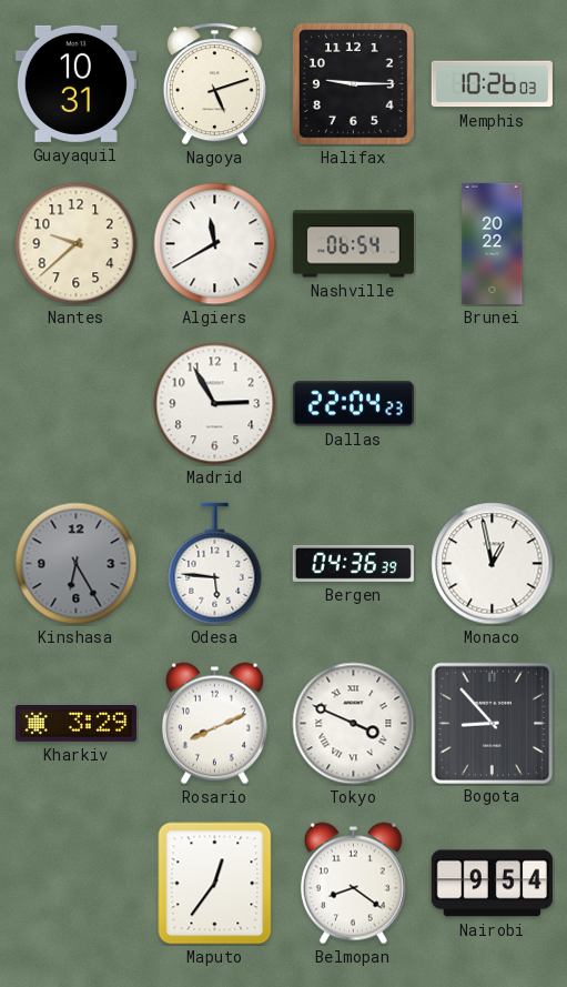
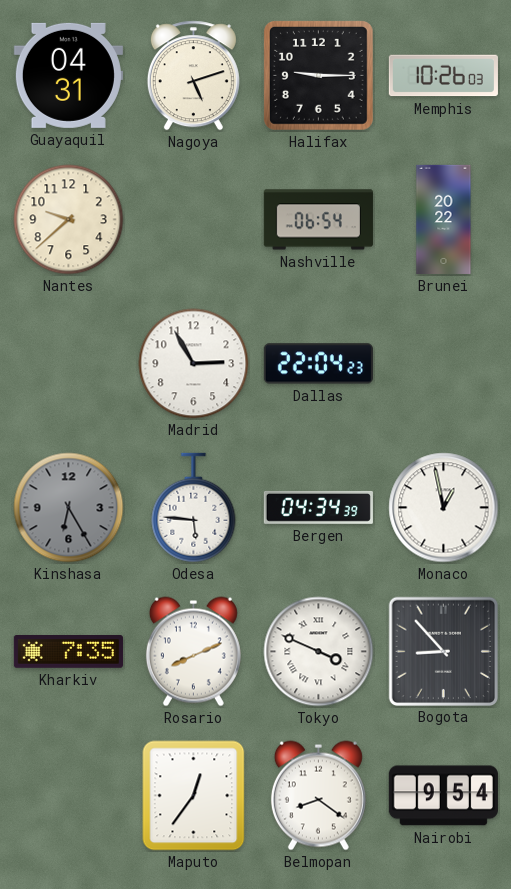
Guayaquil: 10:31 -> 04:31 (68, 75)
Algiers: 11:40 -> none (215, 244)
Bergen: 04:36 -> 04:34 (318, 507)
Kharkiv: 3:29 -> 7:35 (68, 652)
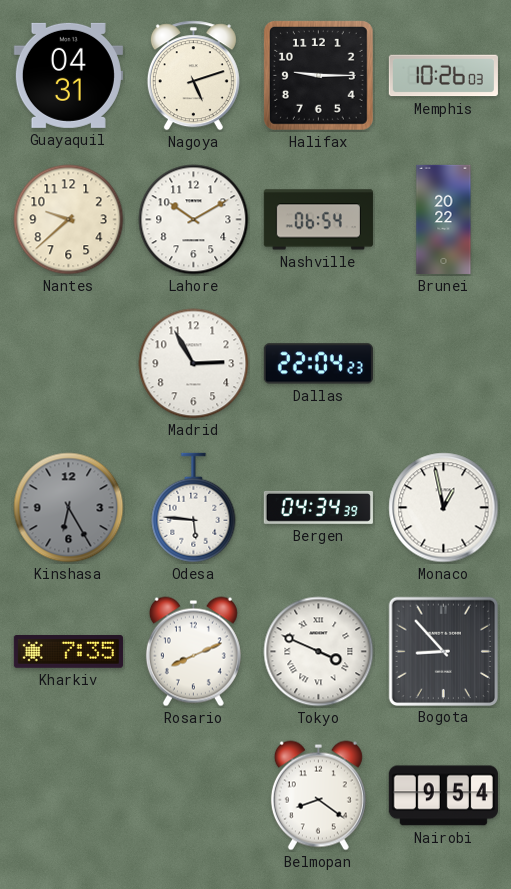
Lahore: none -> 10:10 (194, 220)
Maputo: 12:36 -> none (194, 796)
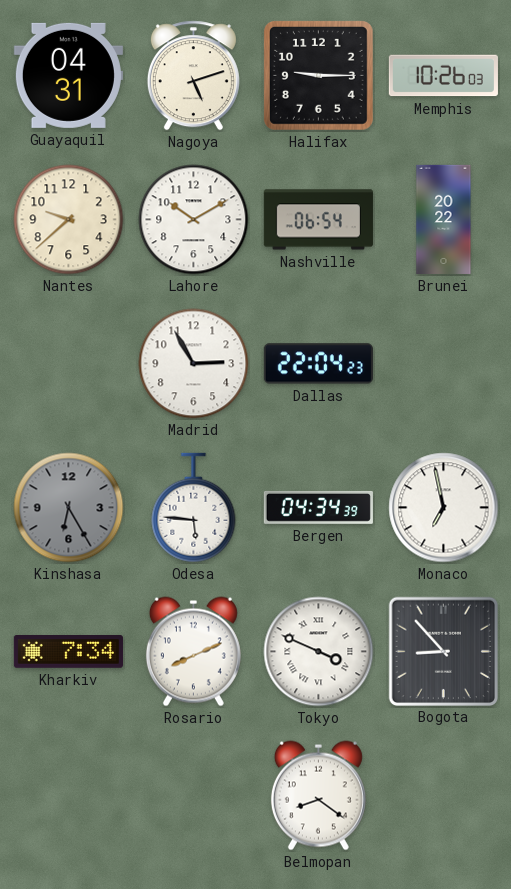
Monaco: 12:58 -> 6:58 (444, 508)
Kharkiv: 7:35 -> 7:34 (68, 652)
Nairobi: 9:54 -> none (443, 796)
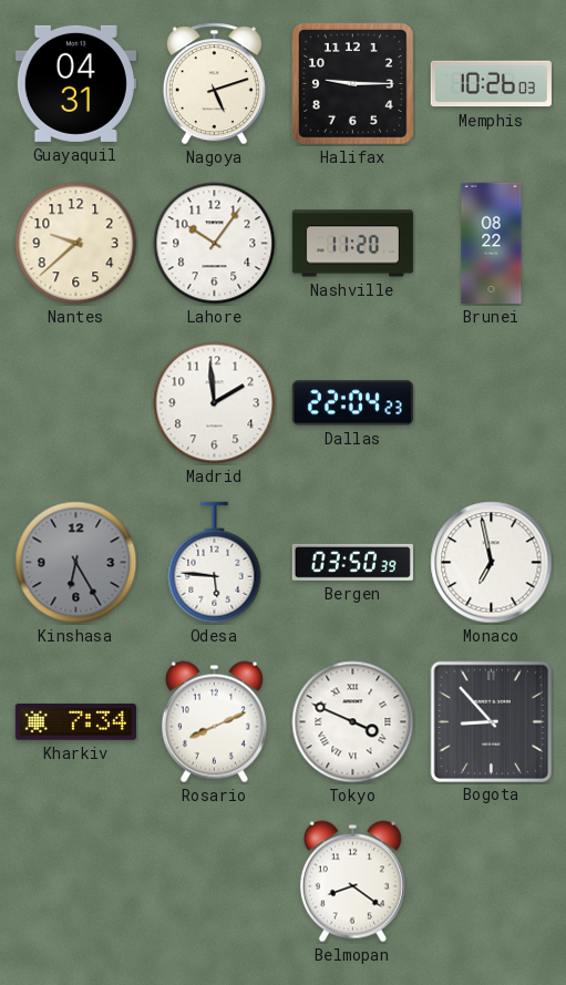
Lahore: 10:10 -> 10:06 (215, 244)
Nashville: 06:54 -> 11:20 (352, 244)
Brunei: 20:22 -> 08:22 (492, 243)
Madrid: 2:55 -> 1:59 (215, 403)
Bergen: 04:34 -> 03:50 (352, 562)
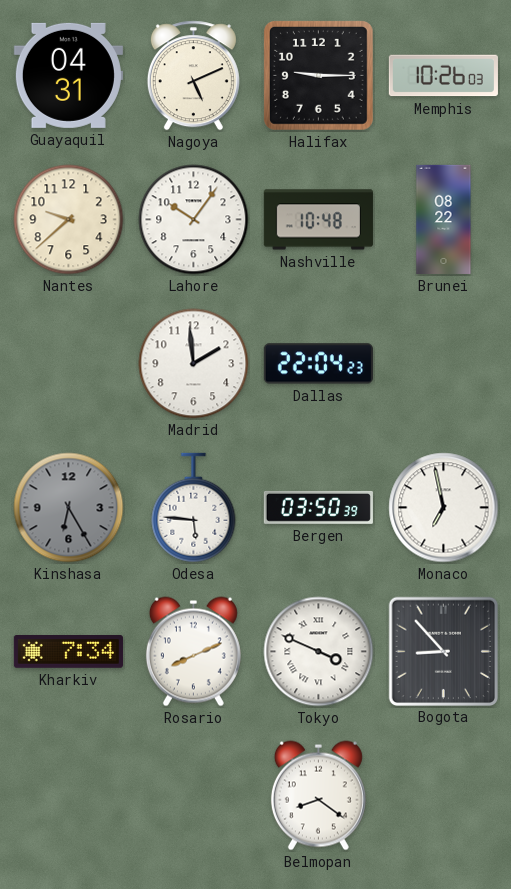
Nagoya: 5:12 -> 5:11 (193, 76)
Nashville: 11:20 -> 10:48 (318, 220)
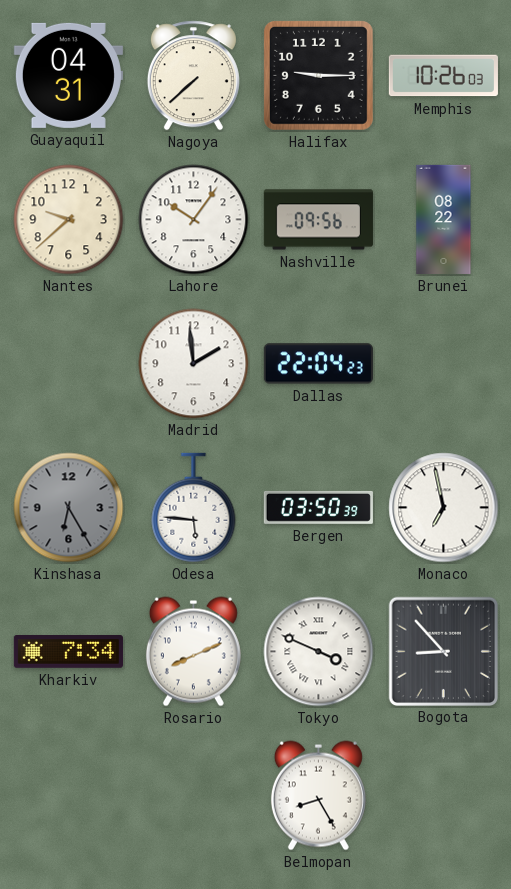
Nagoya: 5:11 -> 7:38 (193, 76)
Nashville: 10:48 -> 09:56 (318, 220)
Belmopan: 8:21 -> 8:25 (318, 796)
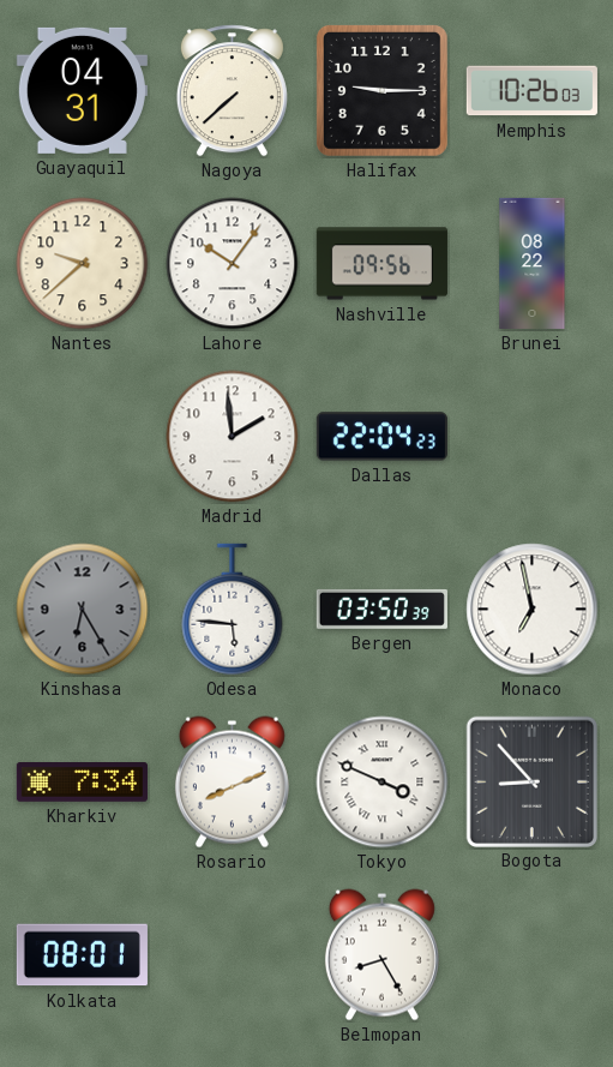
Kolkata: none -> 08:01 (82, 955)
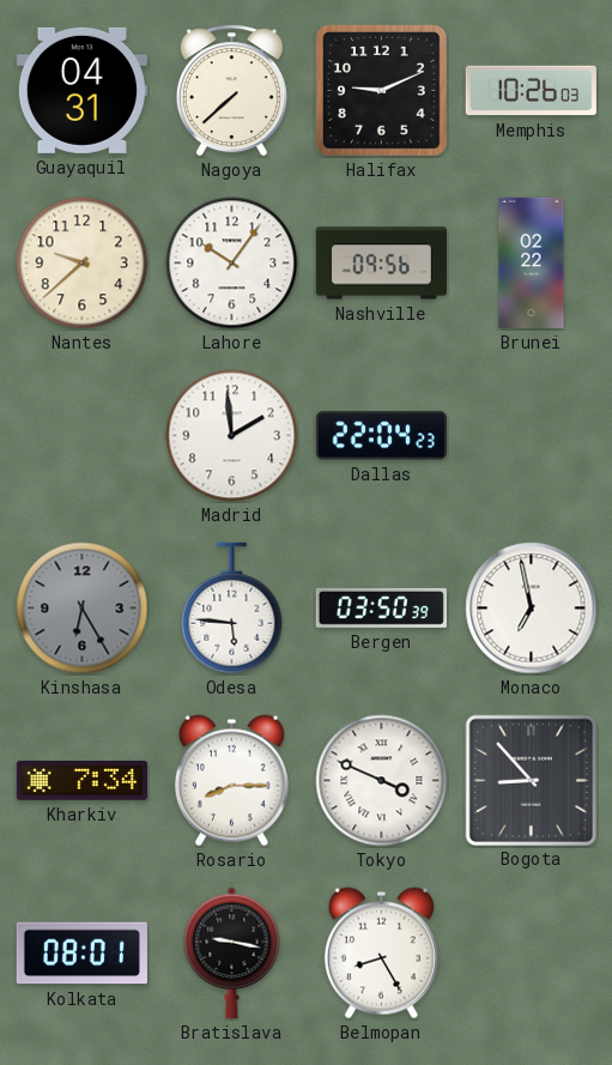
Halifax: 9:15 -> 9:11 (381, 90)
Brunei: 08:22 -> 02:22 (532, 262)
Rosario: 8:11 -> 8:15 (231, 781)
Bratislava: none -> 9:17 (232, 952)
